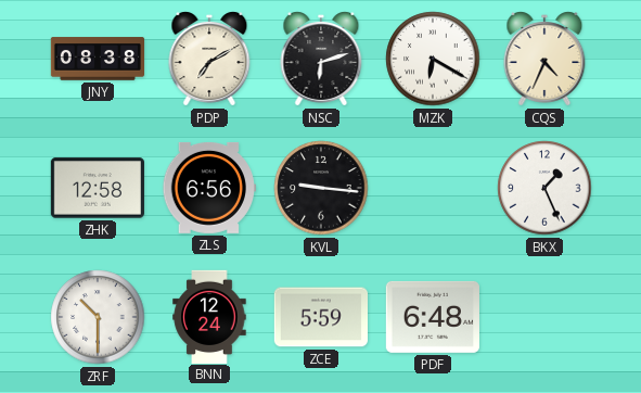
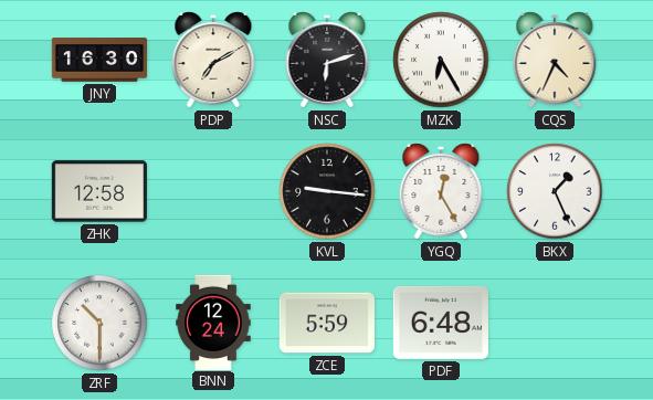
JNY: 08:38 -> 16:30 (99, 60)
MZK: 6:20 -> 6:25 (441, 60)
ZLS: 6:56 -> none (208, 188)
YGQ: none -> 12:25 (441, 191)
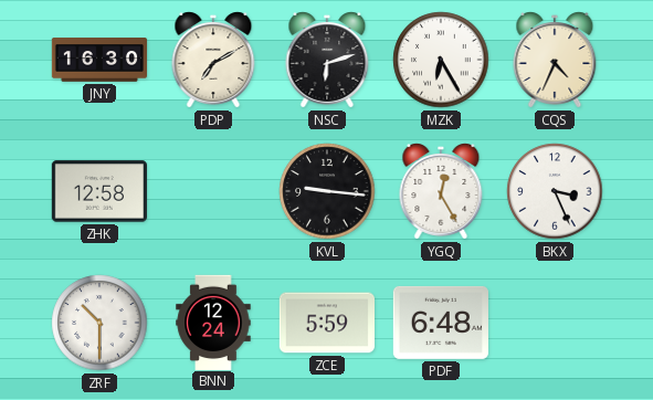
BKX: 1:26 -> 3:26 (555, 191)
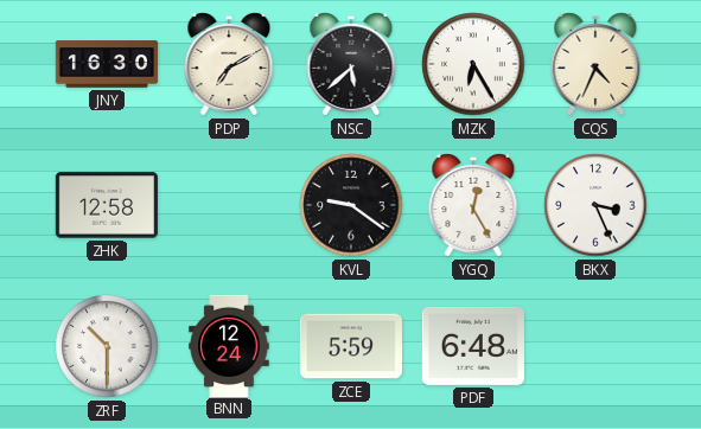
NSC: 6:12 -> 5:38 (351, 64)
KVL: 9:16 -> 9:21 (351, 205)
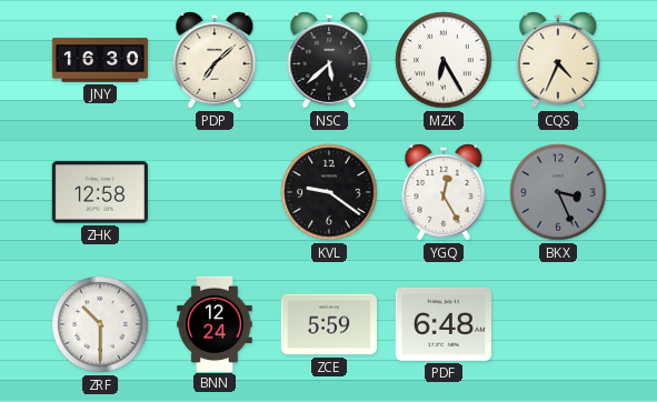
PDP: 7:10 -> 7:08 (215, 60)
BKX dial: white -> grey (558, 192)
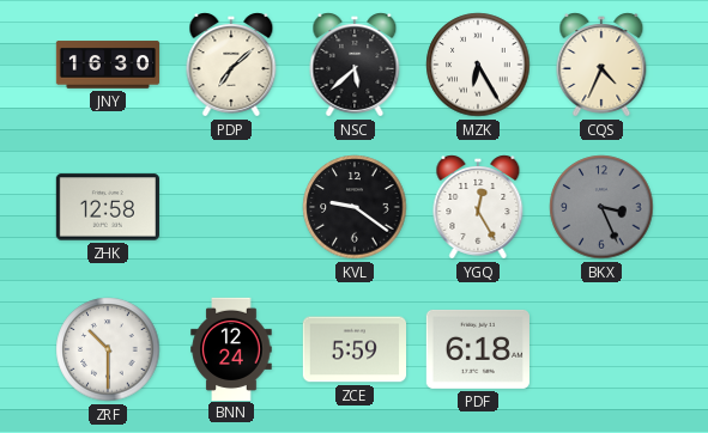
PDF: 6:48 -> 6:18 (478, 349)
